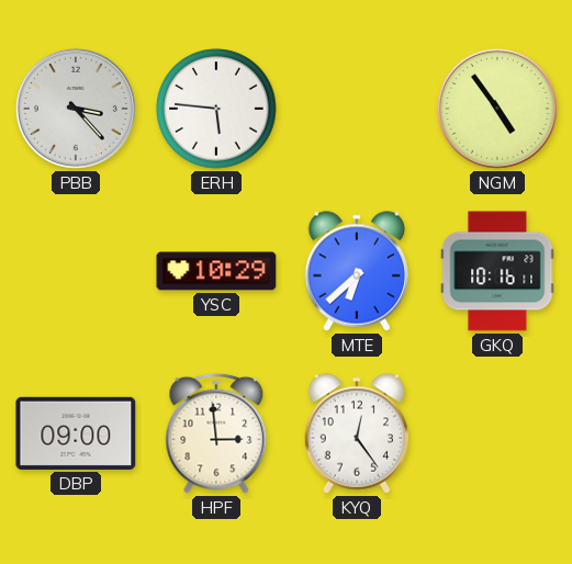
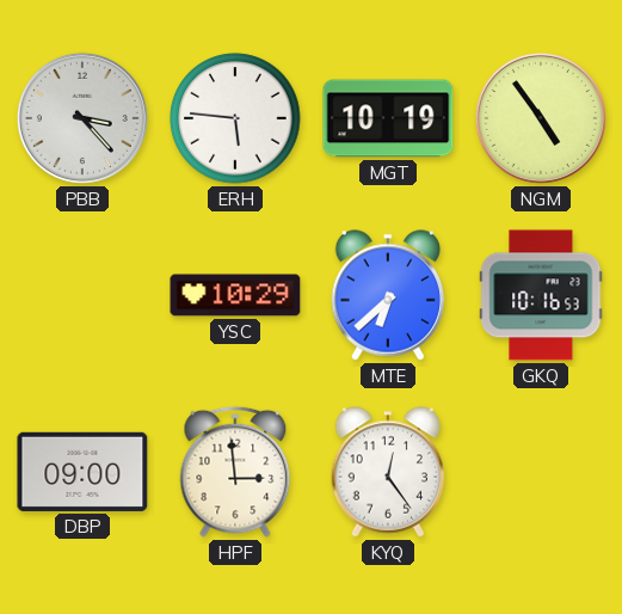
MGT: none -> 10:19 (388, 118)
GKQ: 10:16:11 -> 10:16:53 (541, 295)
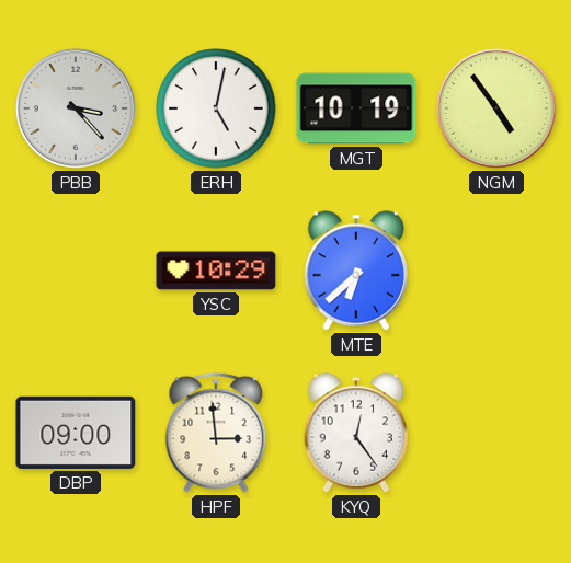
ERH: 5:46 -> 5:02 (216, 108)
GKQ: 10:16 -> none (541, 295)
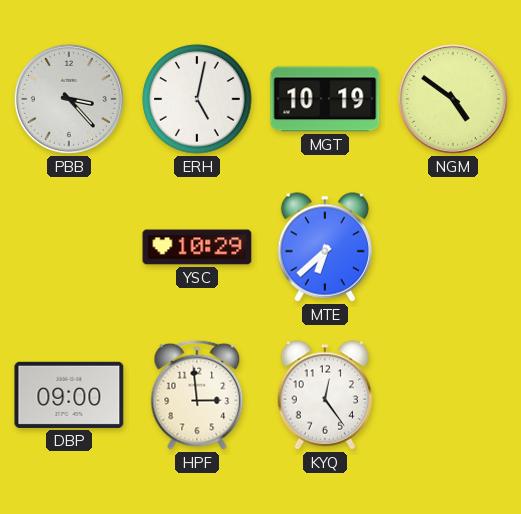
NGM: 4:54 -> 4:51 (453, 99)
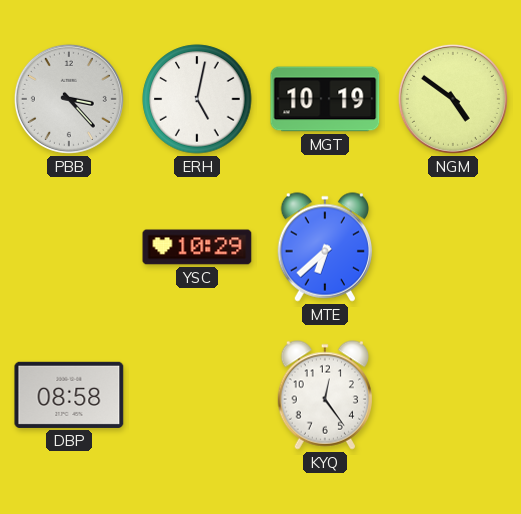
DBP: 09:00 -> 08:58 (69, 395)
HPF: 2:59 -> none (197, 395)
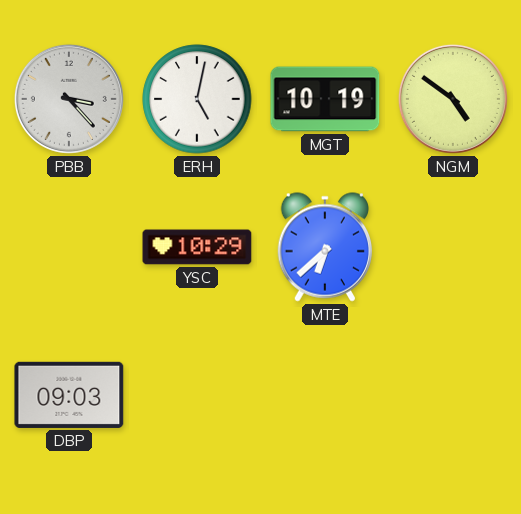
DBP: 08:58 -> 09:03 (69, 395)
KYQ: 12:24 -> none (324, 395)
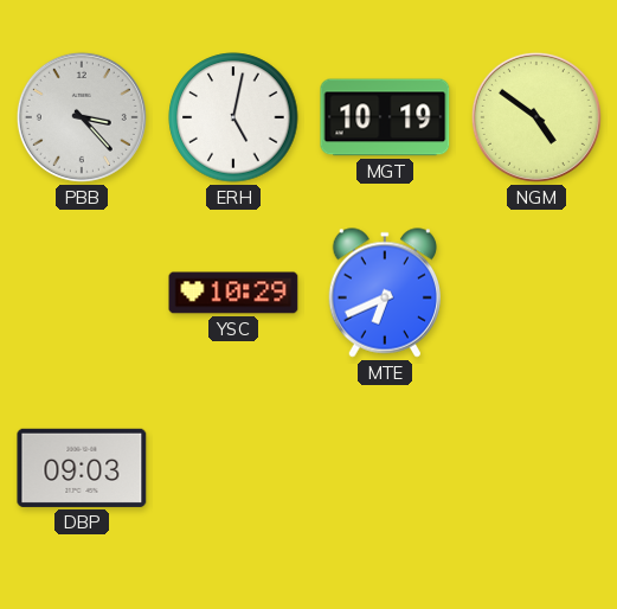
MTE: 6:38 -> 6:41 (384, 293)
